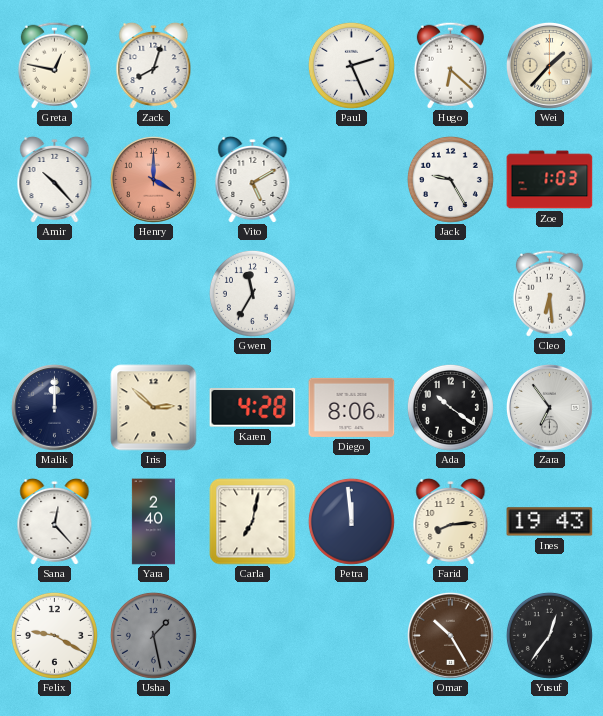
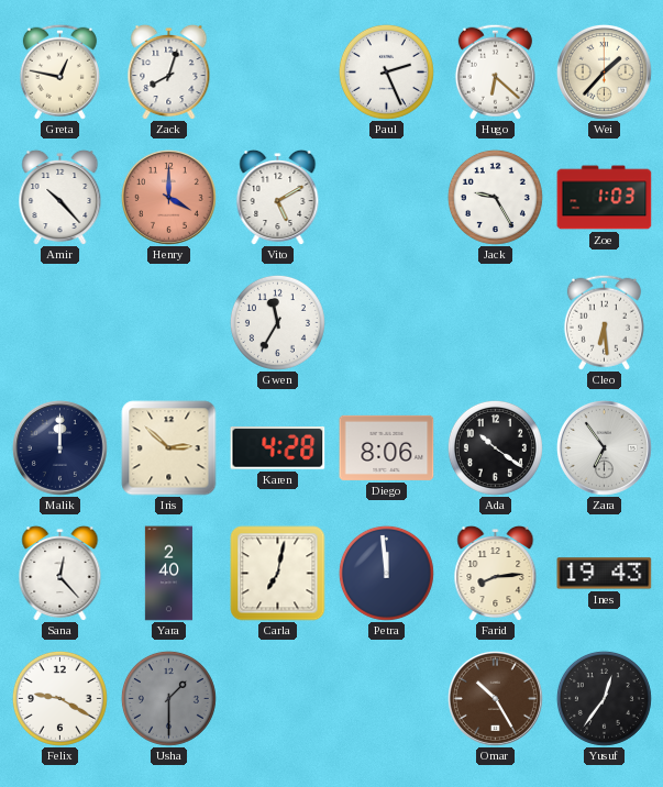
Usha: 1:28 -> 1:30 (168, 698)
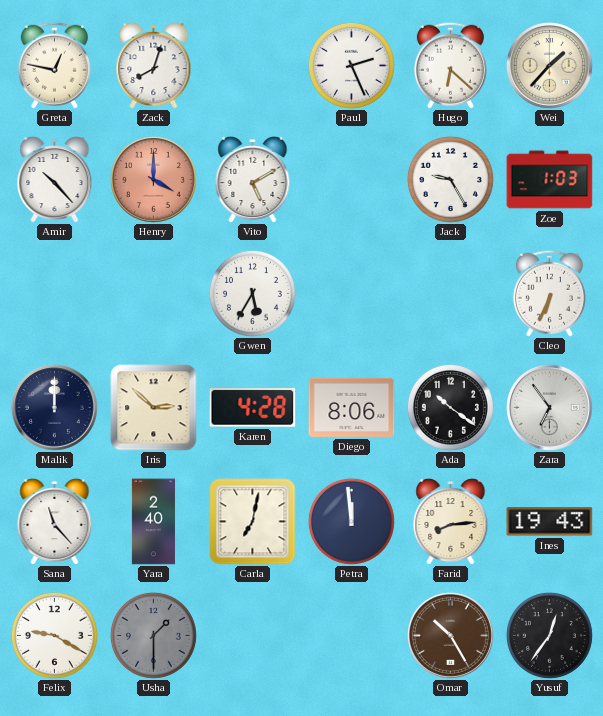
Gwen: 11:35 -> 5:35 (252, 293)
Cleo: 6:29 -> 6:34 (549, 293)
Sana: 12:23 -> 11:23 (55, 521)
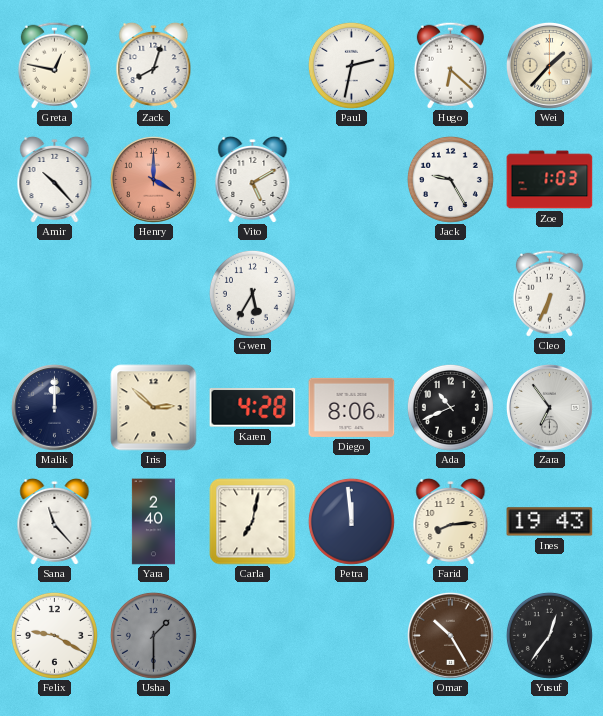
Paul: 2:26 -> 2:32 (351, 65)
Ada: 10:21 -> 10:41 (450, 407)
